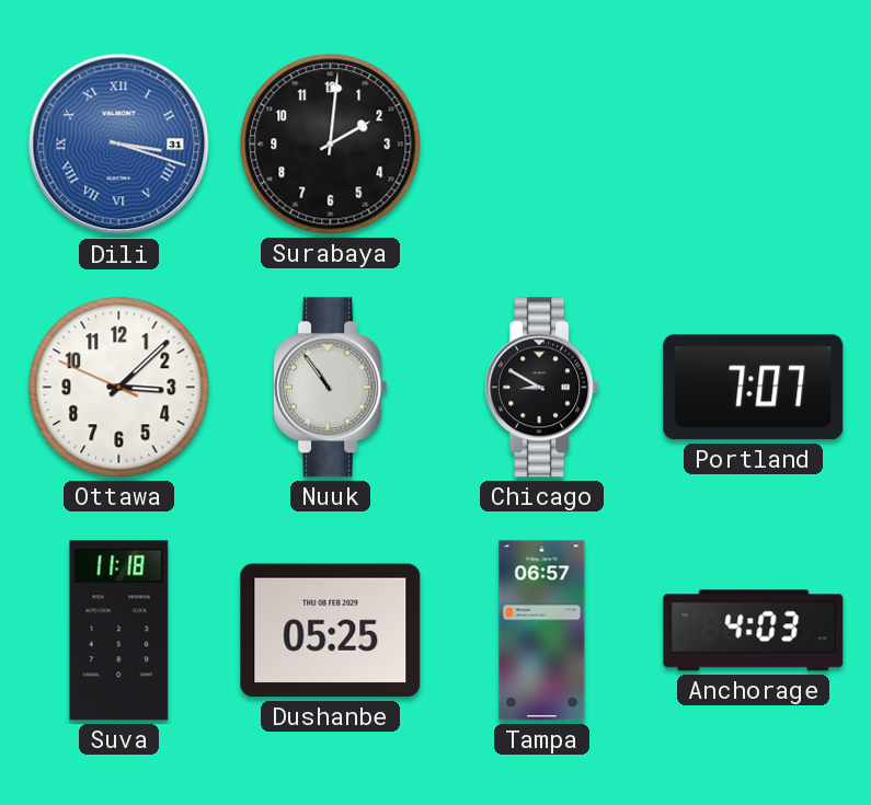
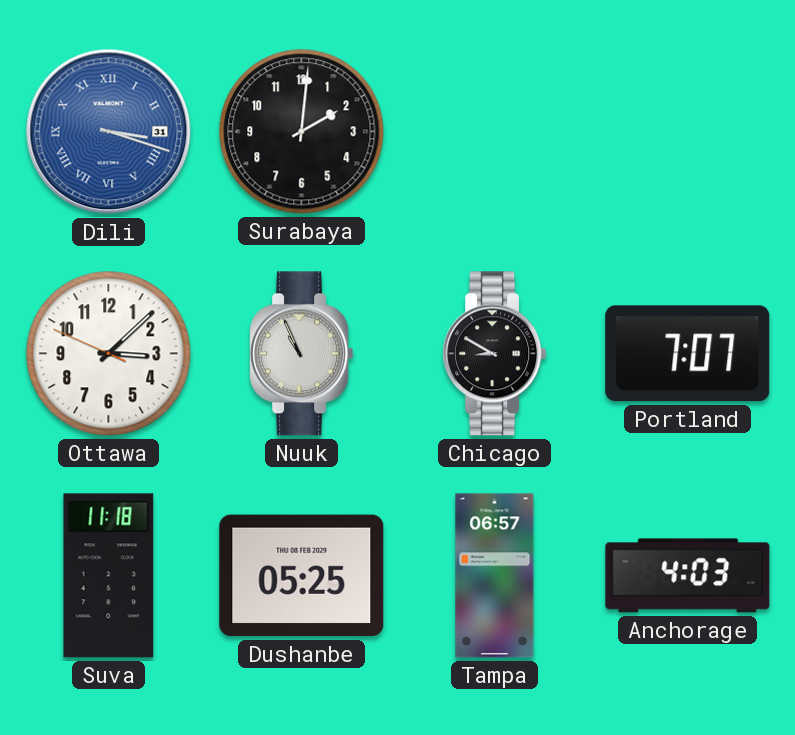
Nuuk: 10:54 -> 10:56 (302, 354)
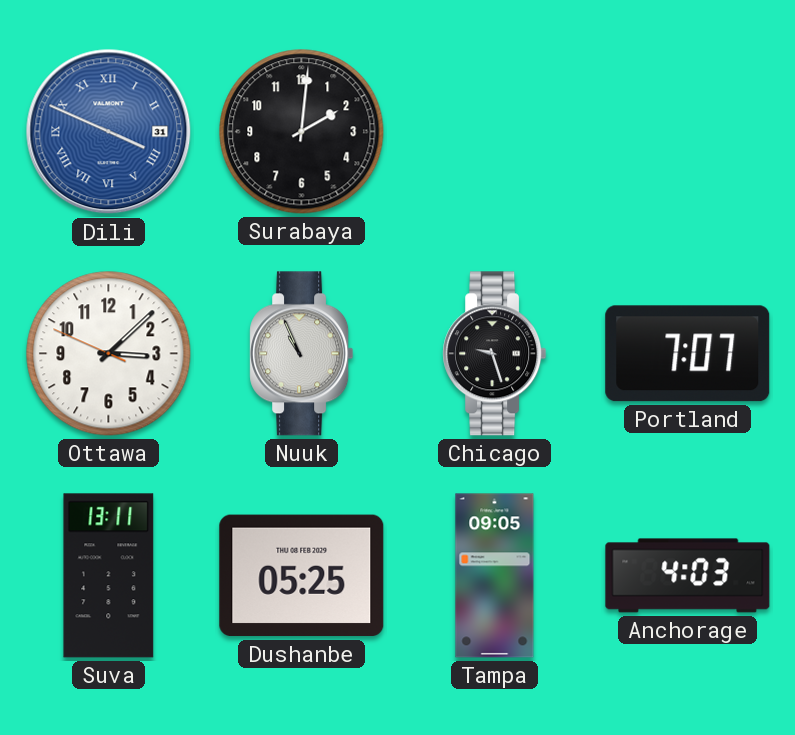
Dili: 3:18 -> 3:49 (109, 132)
Chicago: 8:50 -> 9:27 (495, 354)
Suva: 11:18 -> 13:11 (109, 576)
Tampa: 06:57 -> 09:05 (495, 576)
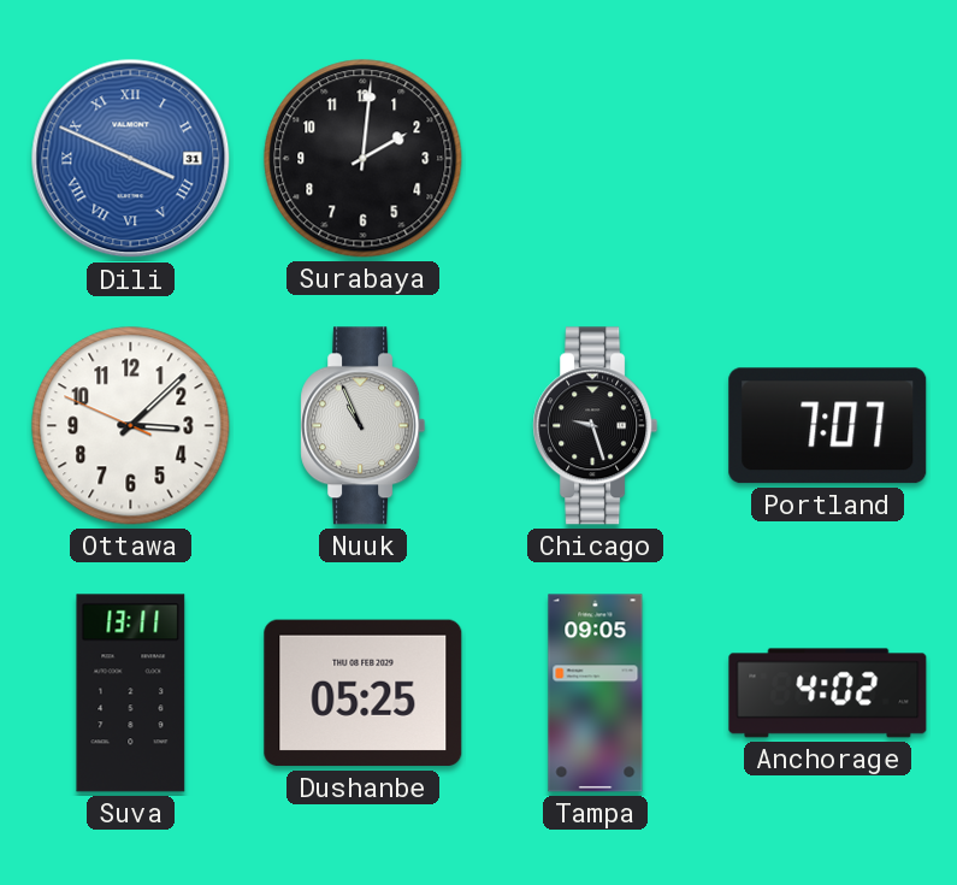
Anchorage: 4:03 -> 4:02 (828, 694)
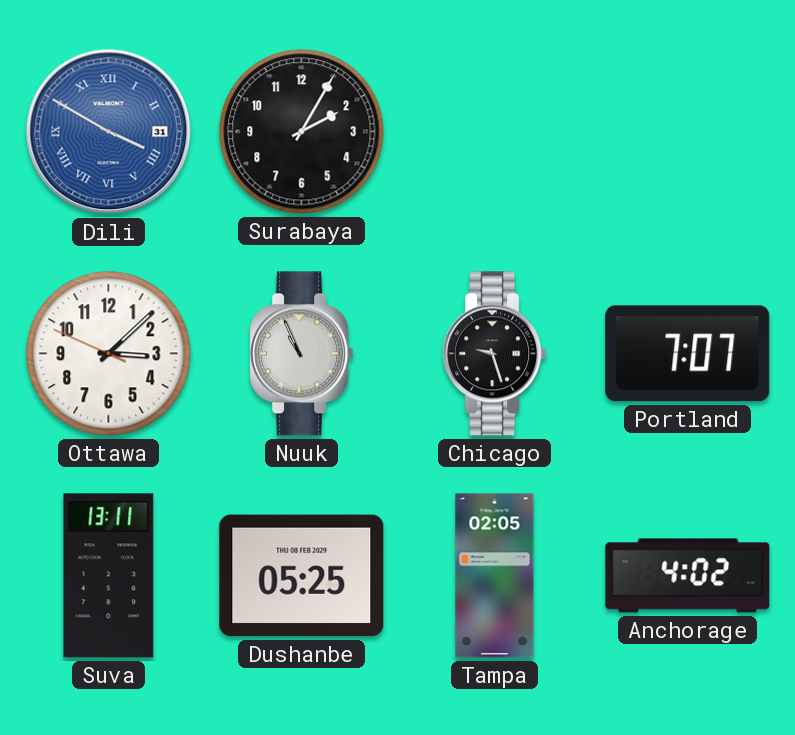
Dili: 3:49 -> 3:50 (109, 132)
Surabaya: 2:01 -> 2:05 (302, 132)
Tampa: 09:05 -> 02:05 (495, 576)
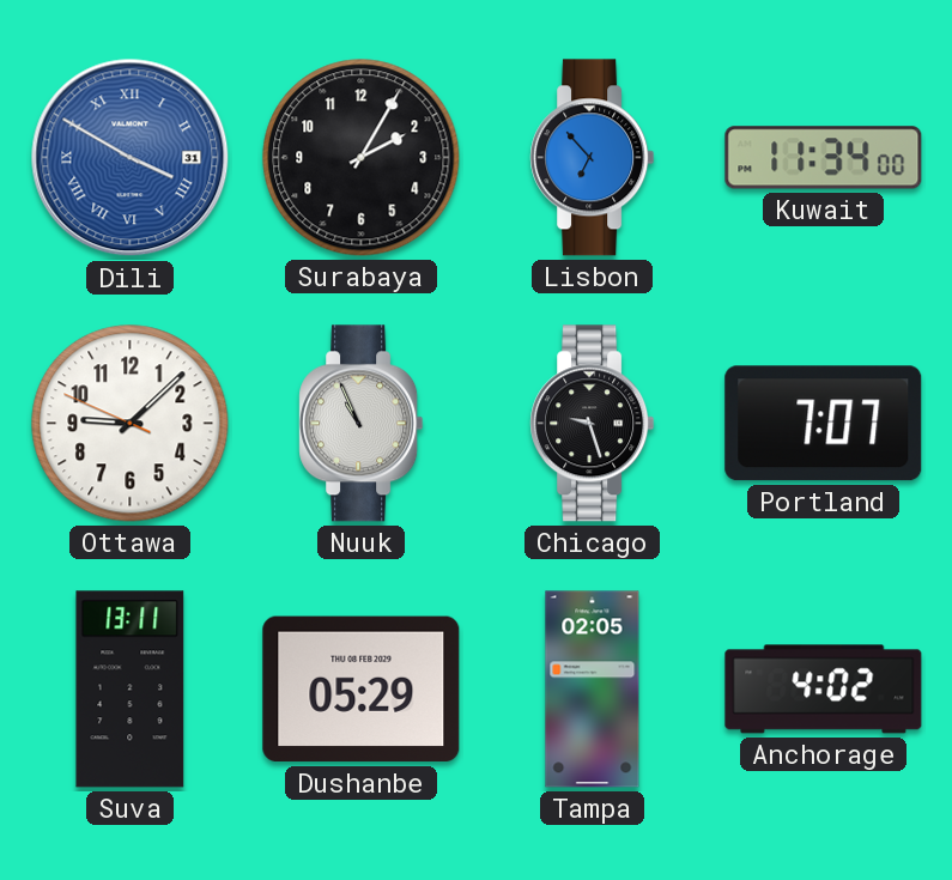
Lisbon: none -> 6:53 (593, 158)
Kuwait: none -> 11:34 (824, 158)
Ottawa: 3:07 -> 9:07 (131, 424)
Dushanbe: 05:25 -> 05:29 (362, 690)
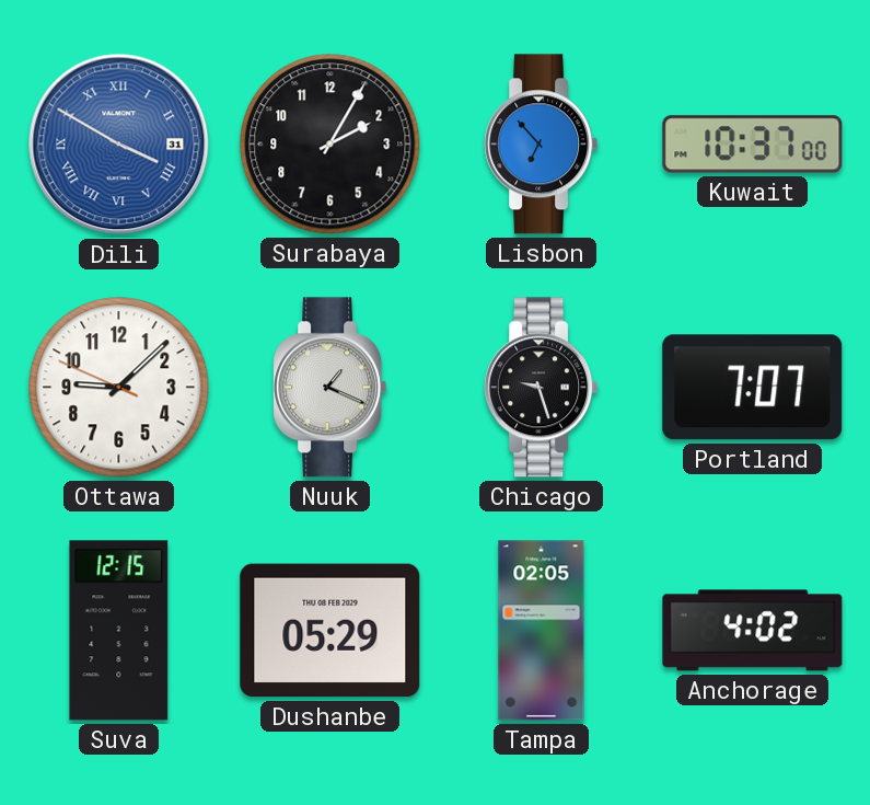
Kuwait: 11:34 -> 10:37 (753, 145)
Nuuk: 10:56 -> 1:19 (330, 388)
Suva: 13:11 -> 12:15 (119, 631)
